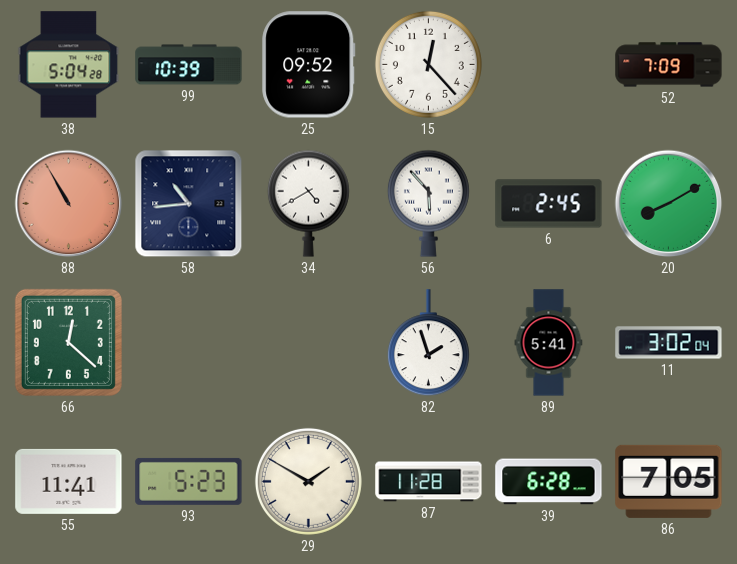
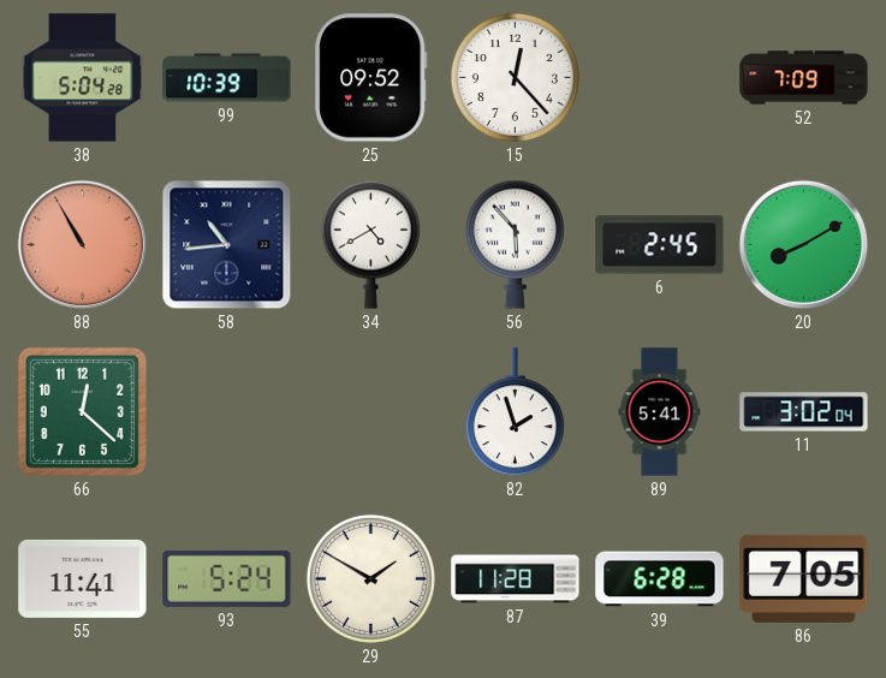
93: 5:23 -> 5:24 (227, 578)
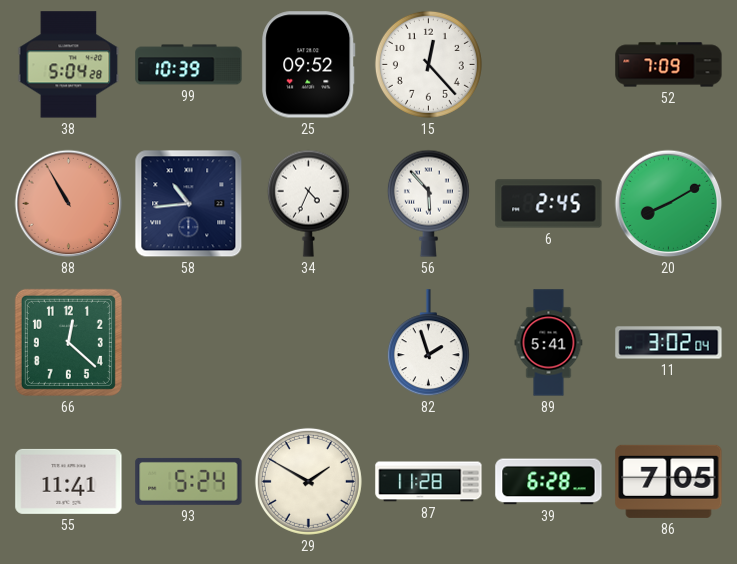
34: 4:40 -> 4:34 (308, 203)
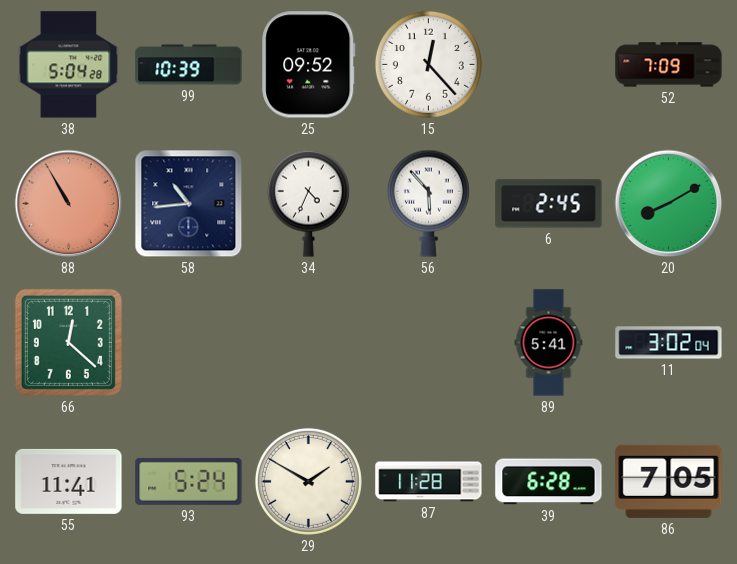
82: 1:57 -> none (428, 343)
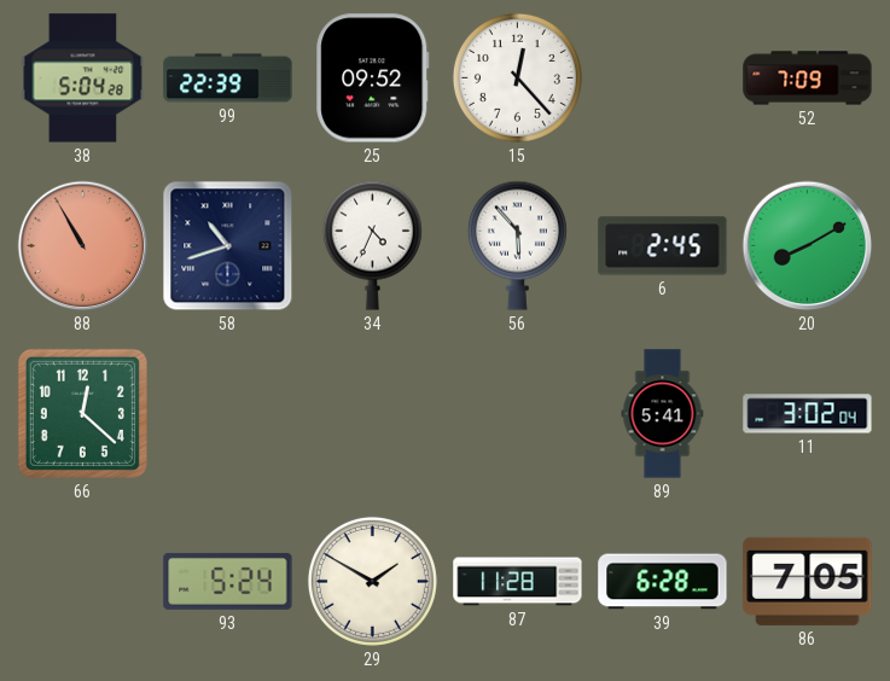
99: 10:39 -> 22:39 (228, 78)
58: 10:44 -> 10:42 (228, 246)
55: 11:41 -> none (69, 481)
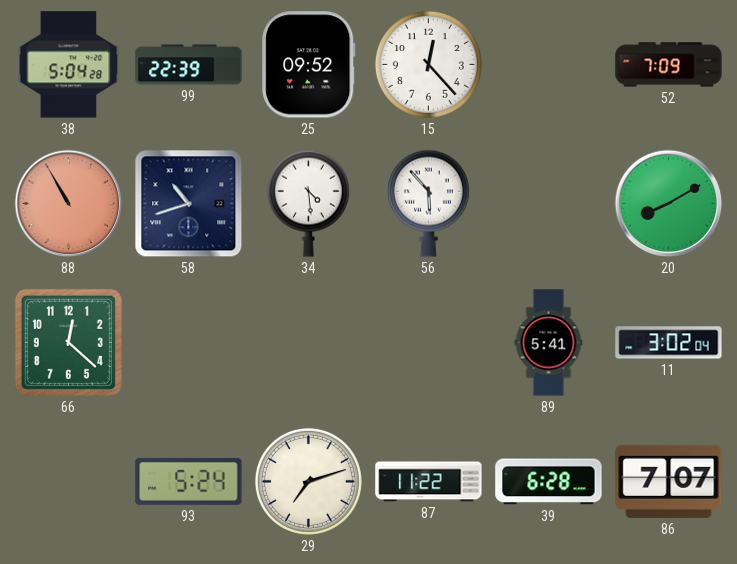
34: 4:34 -> 4:29 (308, 203)
6: 2:45 -> none (663, 246)
29: 1:50 -> 7:12 (308, 481)
87: 11:28 -> 11:22 (429, 482)
86: 7:05 -> 7:07 (669, 481)
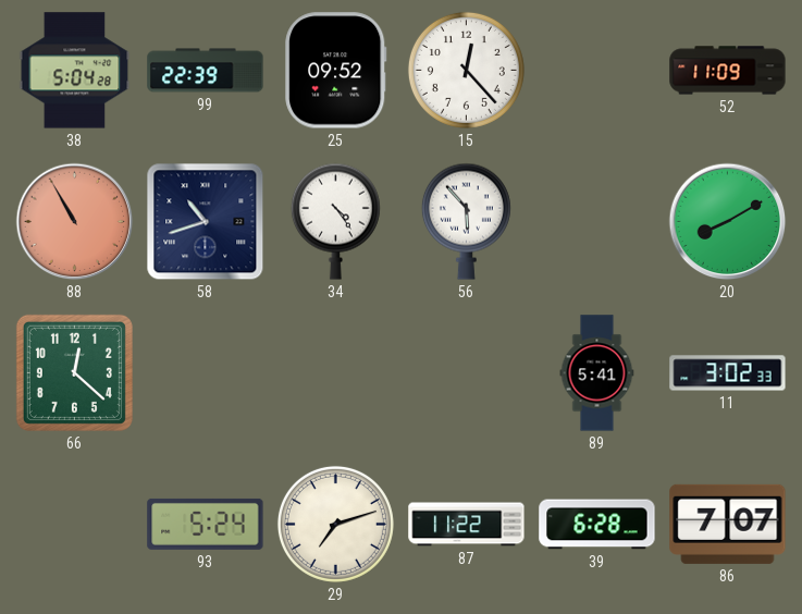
52: 7:09 -> 11:09 (728, 71)
34: 4:29 -> 4:24 (335, 221)
11: 3:02:04 -> 3:02:33 (728, 373)
